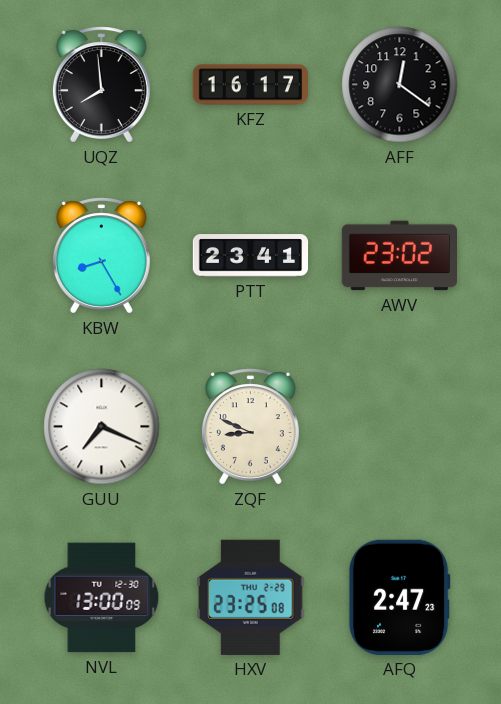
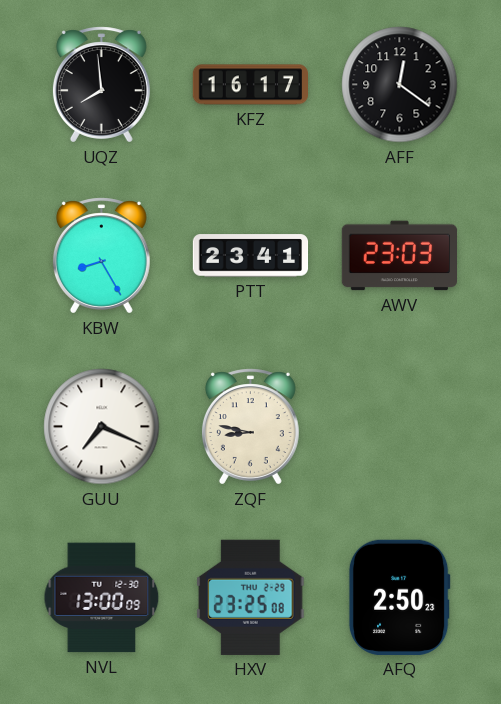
AWV: 23:02 -> 23:03 (399, 256)
ZQF: 8:49 -> 8:47 (250, 427)
AFQ: 2:47 -> 2:50 (399, 597)
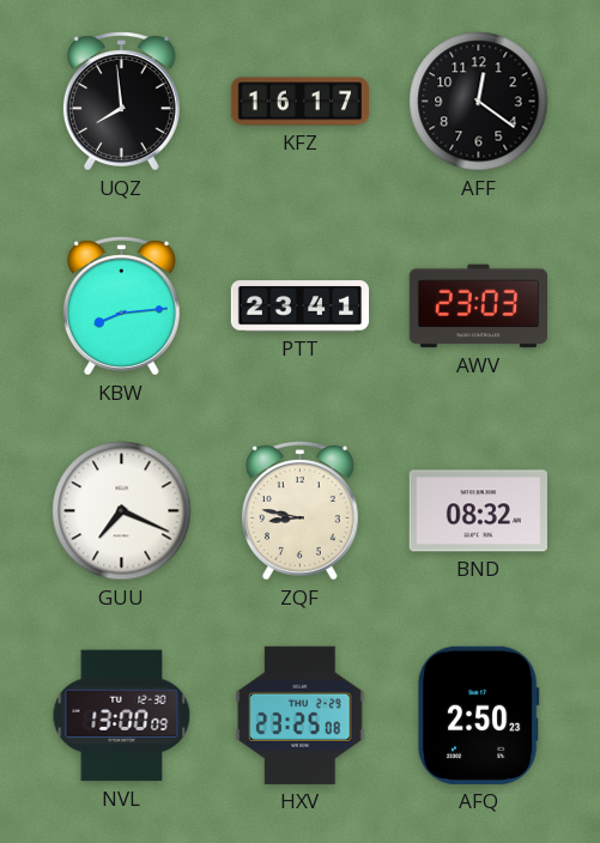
KBW: 8:25 -> 8:14 (121, 307)
BND: none -> 08:32 (478, 511)
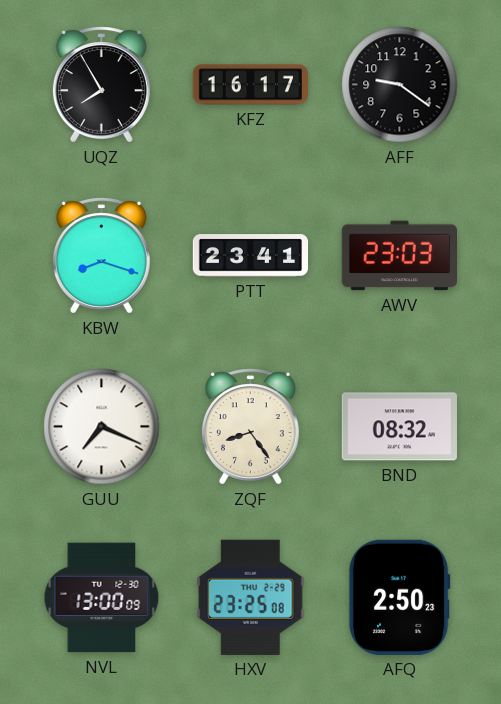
UQZ: 7:59 -> 7:55 (101, 85)
AFF: 12:21 -> 9:21 (400, 85)
KBW: 8:14 -> 8:18 (101, 256)
ZQF: 8:47 -> 8:24 (250, 427)
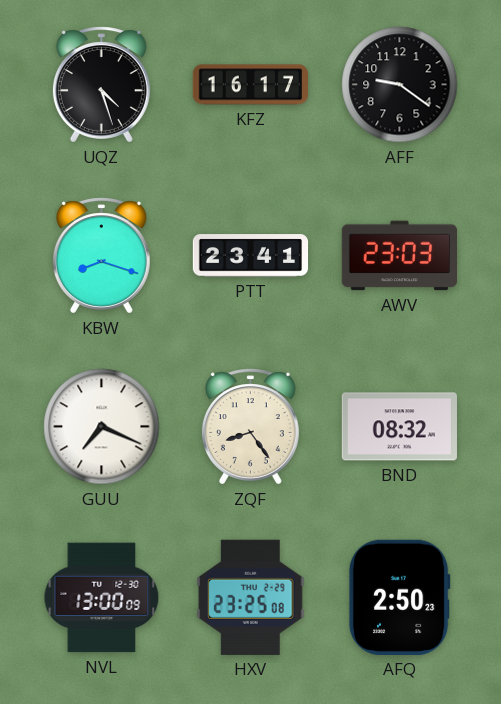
UQZ: 7:55 -> 4:27 (101, 85)
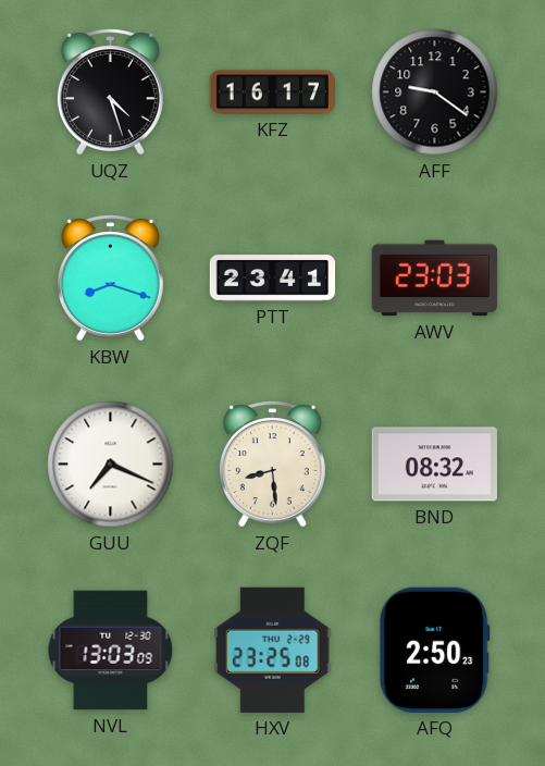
ZQF: 8:24 -> 8:29 (272, 465)
NVL: 13:00 -> 13:03 (111, 651)
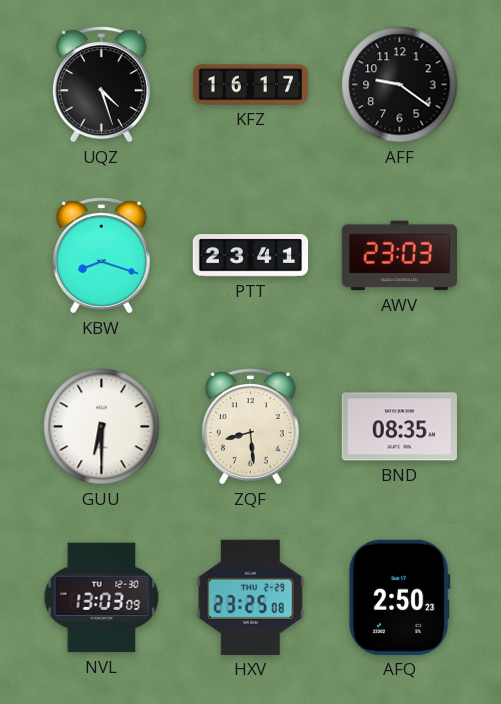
GUU: 7:19 -> 6:30 (102, 427)
BND: 08:32 -> 08:35 (399, 427)
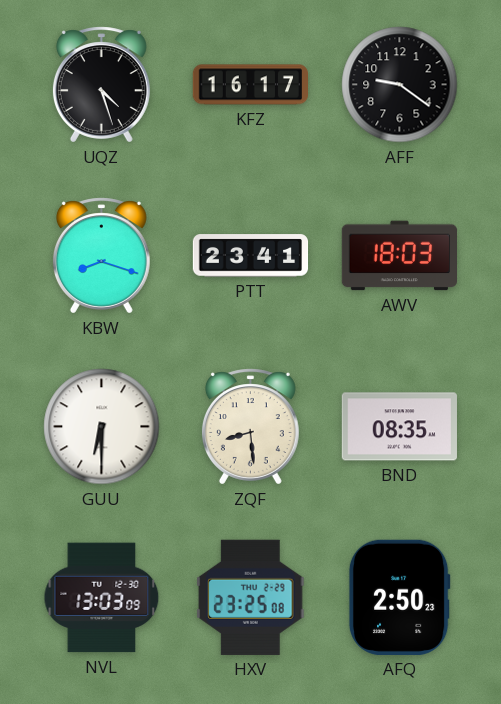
AWV: 23:03 -> 18:03 (399, 256)
